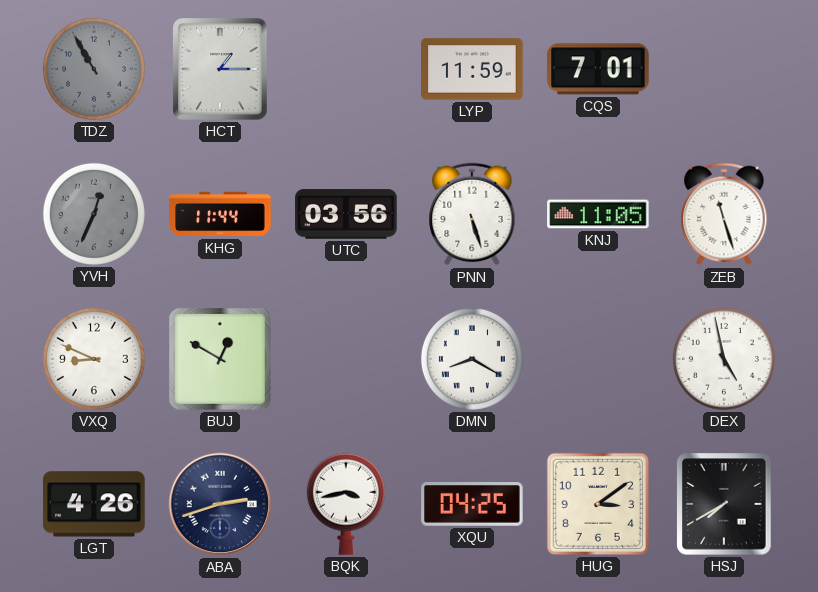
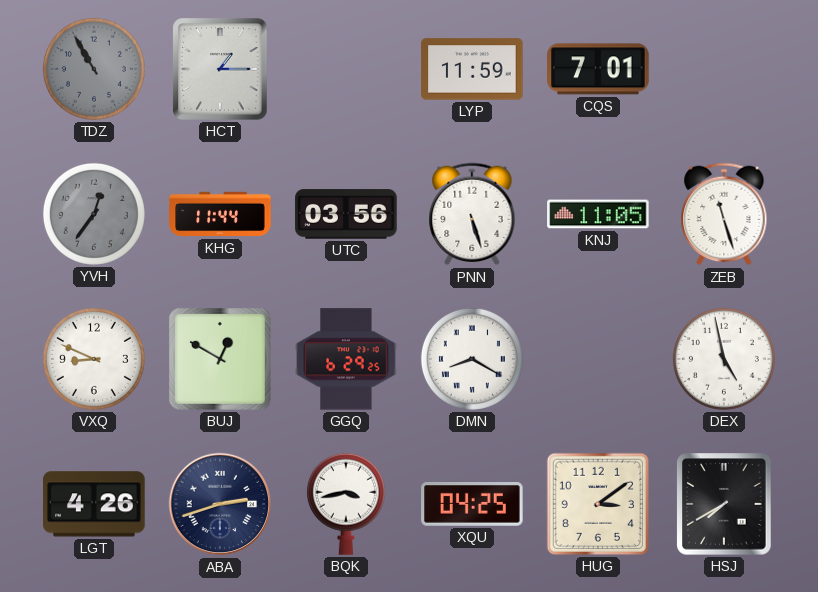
YVH: 12:34 -> 12:36 (94, 214)
GGQ: none -> 6:29 (346, 359)
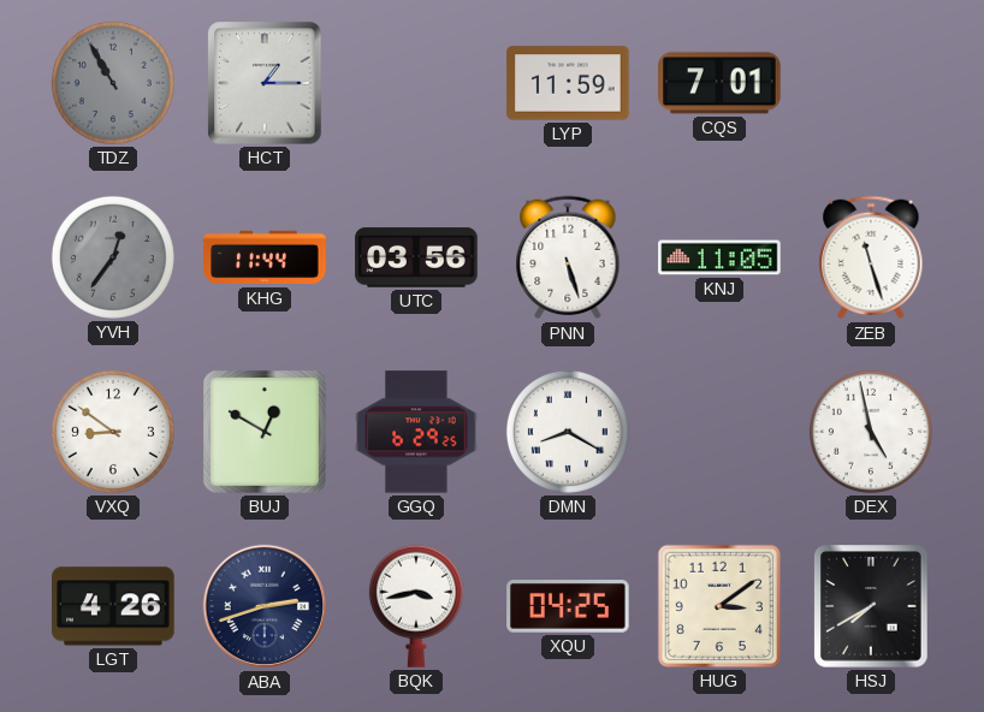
VXQ: 8:49 -> 8:51 (113, 432)
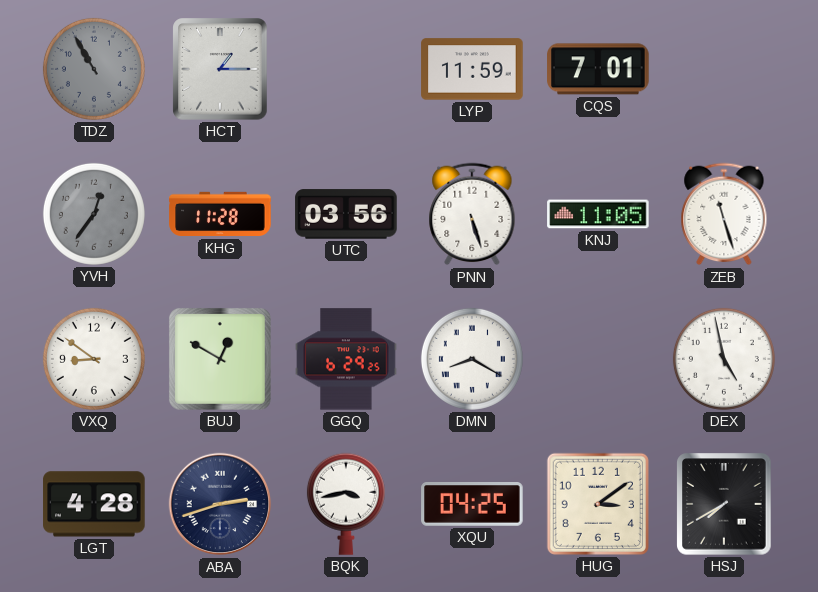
KHG: 11:44 -> 11:28 (220, 214)
LGT: 4:26 -> 4:28 (94, 504)
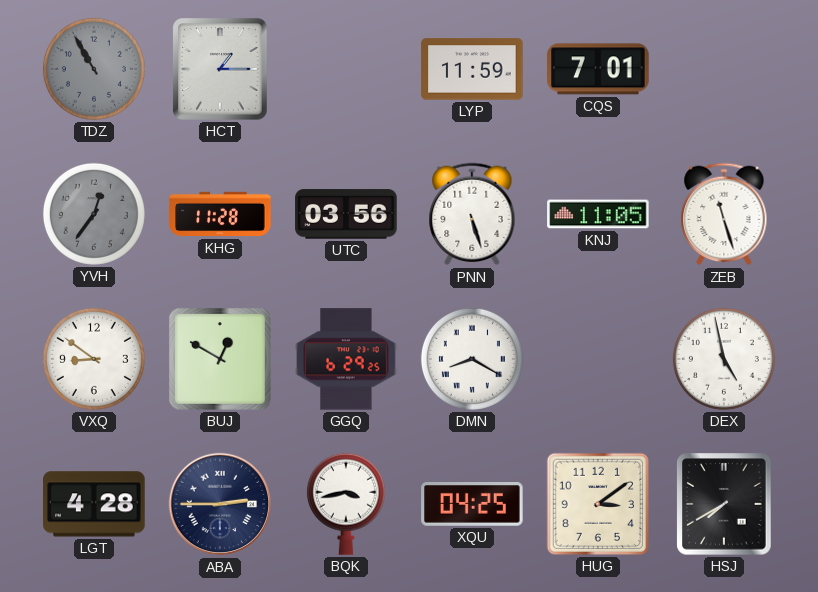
ABA: 2:42 -> 2:45 (220, 504)
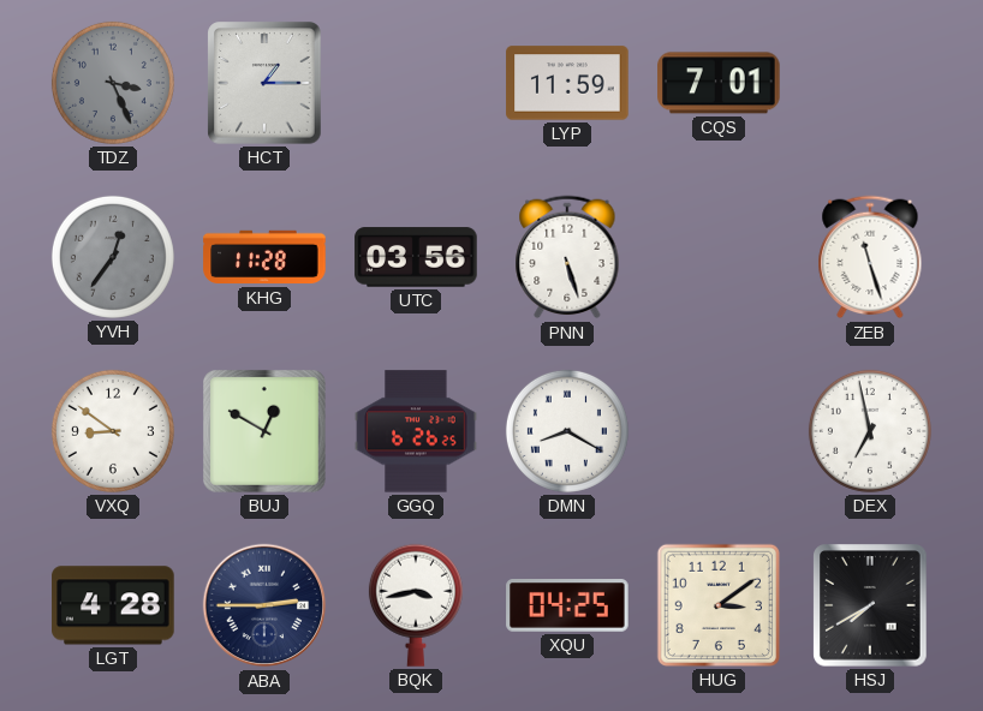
TDZ: 10:55 -> 3:26 (113, 83)
KNJ: 11:05 -> none (598, 214)
GGQ: 6:29 -> 6:26 (416, 431)
DEX: 4:58 -> 6:58 (870, 431)
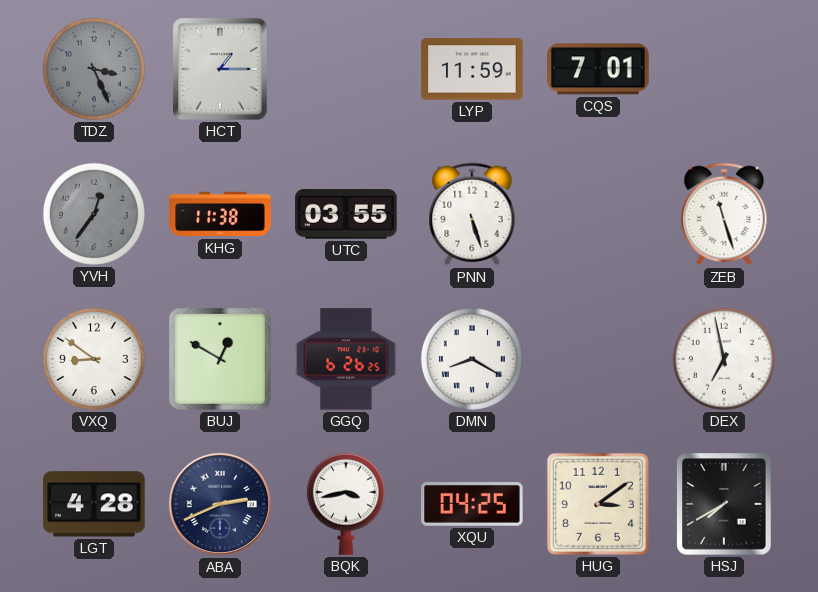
KHG: 11:28 -> 11:38 (220, 214)
UTC: 03:56 -> 03:55 (346, 214)
ABA: 2:45 -> 2:41 (220, 504)
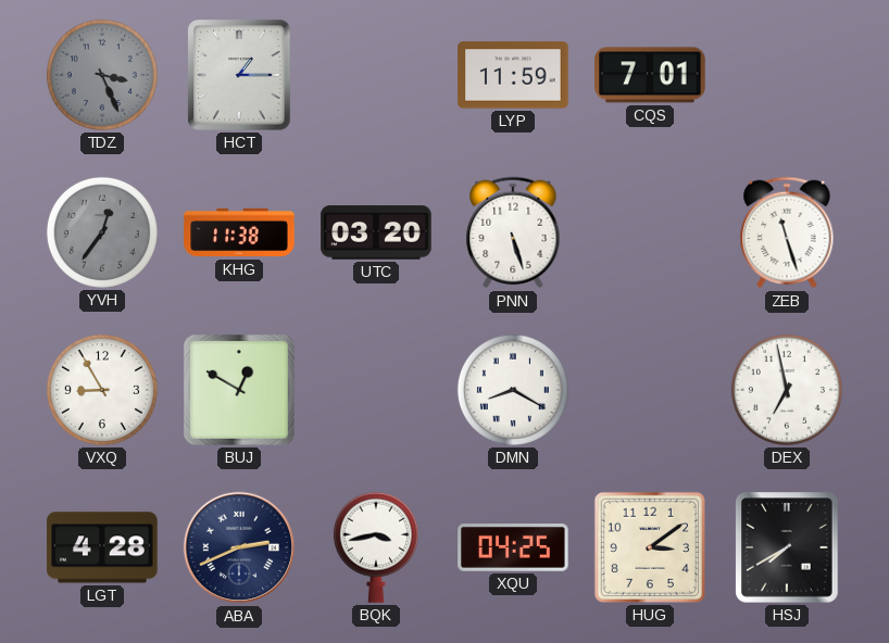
UTC: 03:55 -> 03:20 (376, 232)
VXQ: 8:51 -> 8:55 (102, 390)
GGQ: 6:26 -> none (346, 359)
